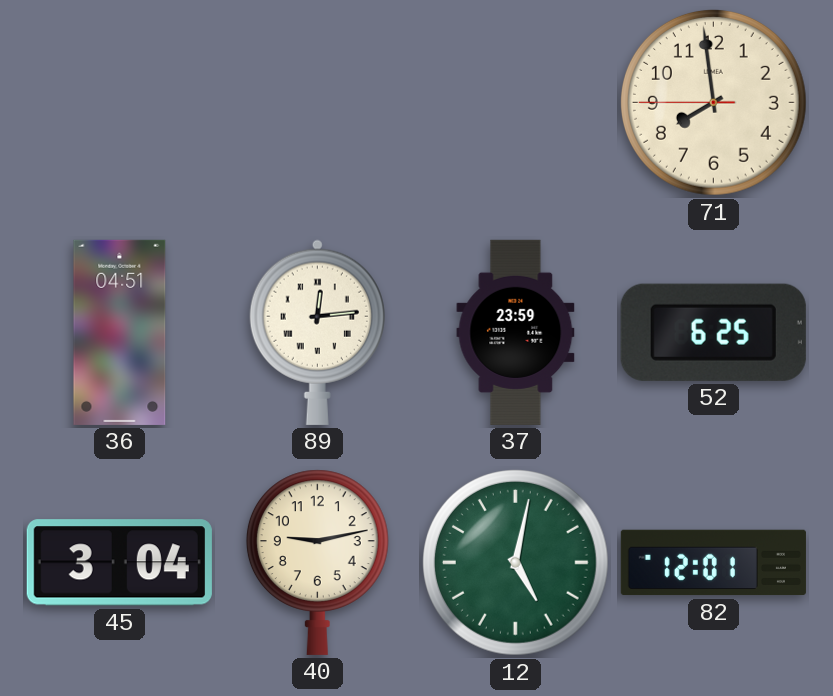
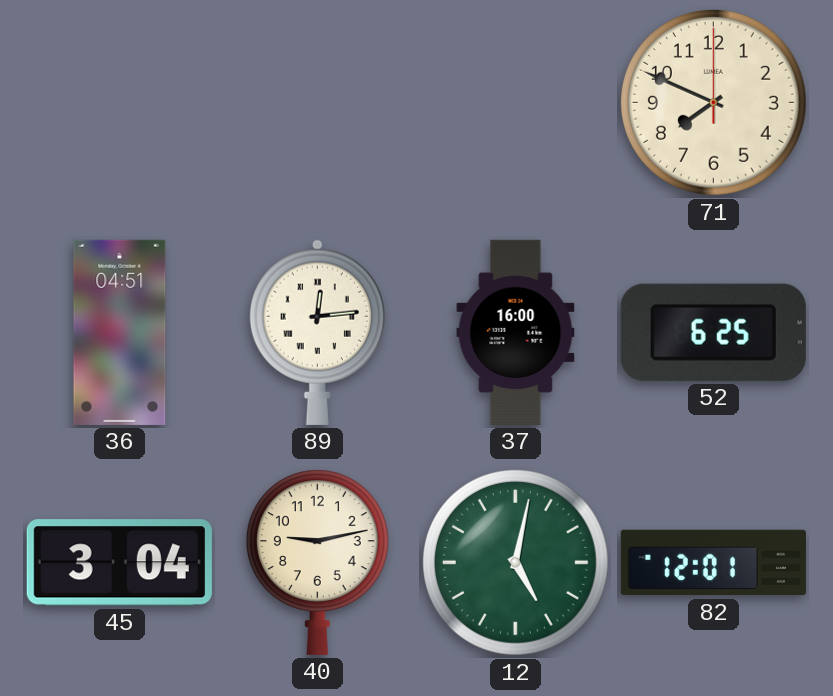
71: 7:58 -> 7:49 (713, 102)
37: 23:59 -> 16:00 (516, 332)
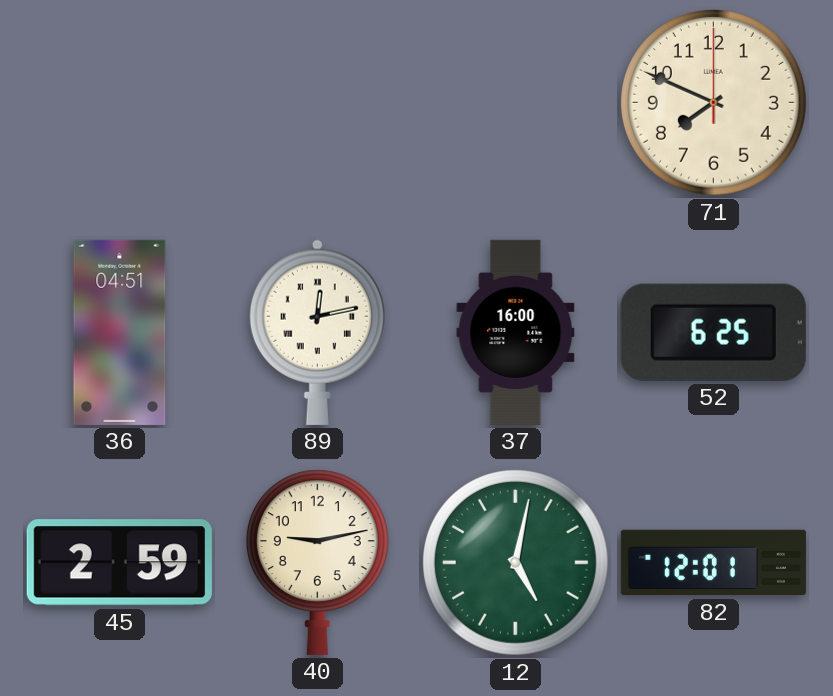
89: 12:14 -> 12:13 (317, 332)
45: 3:04 -> 2:59 (119, 563)
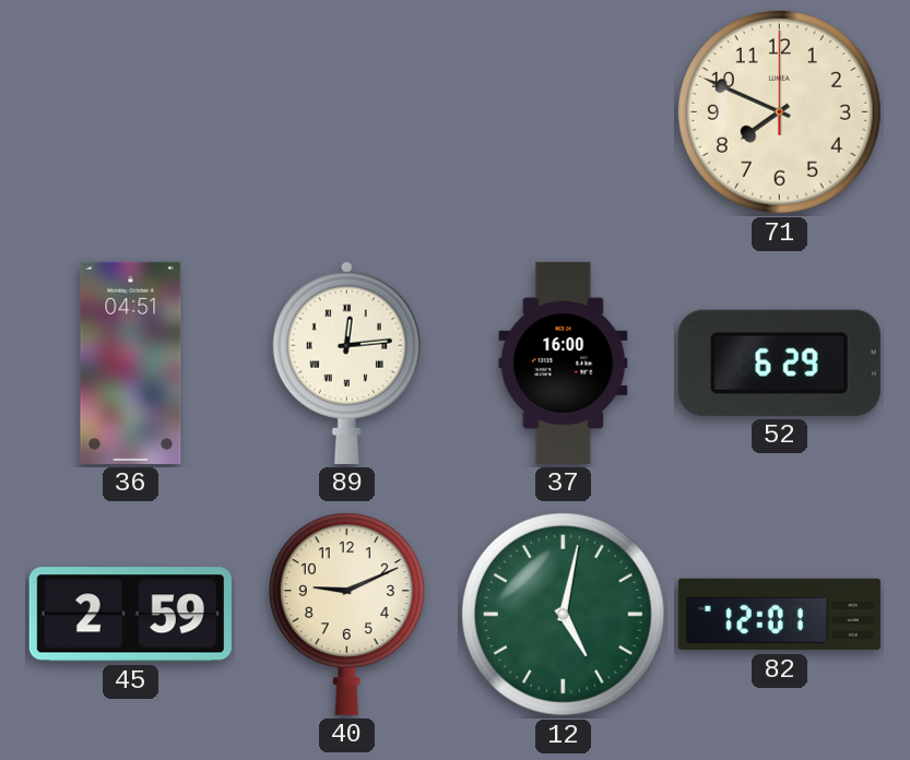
89: 12:13 -> 12:14 (346, 363)
52: 6:25 -> 6:29 (779, 363)
40: 9:13 -> 9:11 (346, 614)
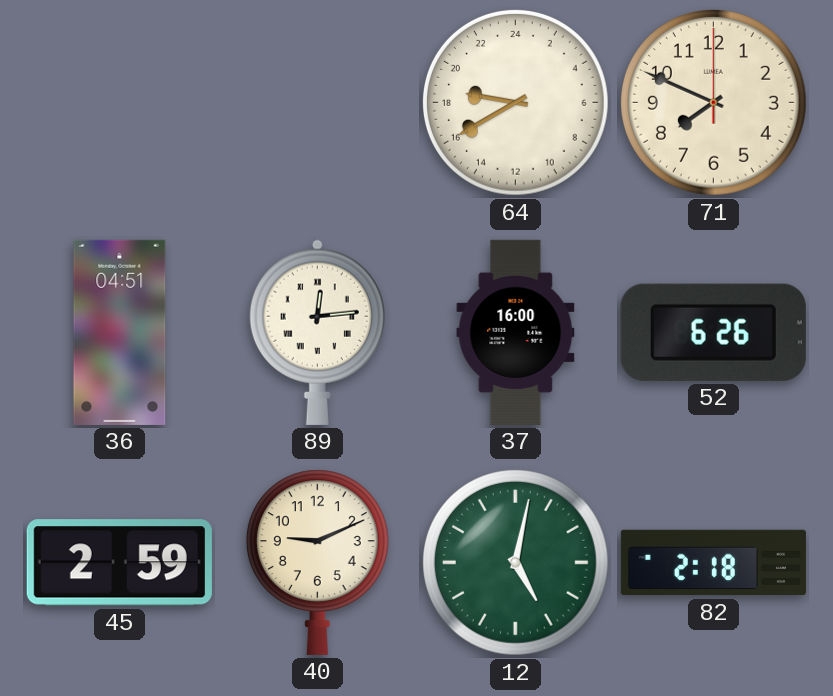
64: none -> 18:40 (515, 102)
52: 6:29 -> 6:26 (713, 332)
82: 12:01 -> 2:18 (713, 563)
